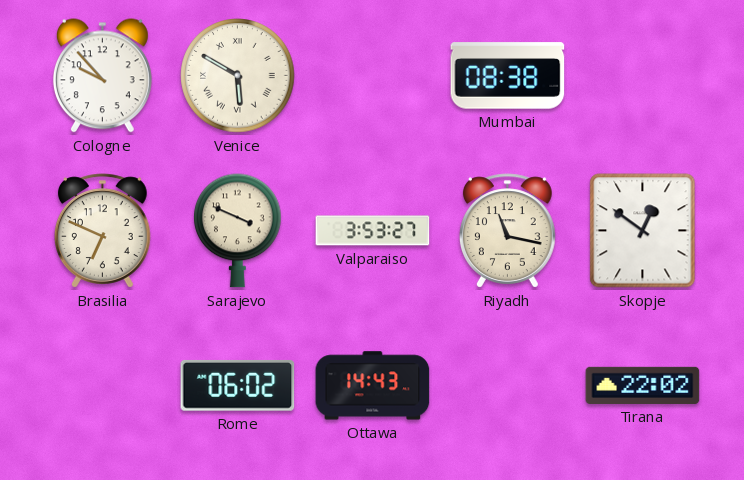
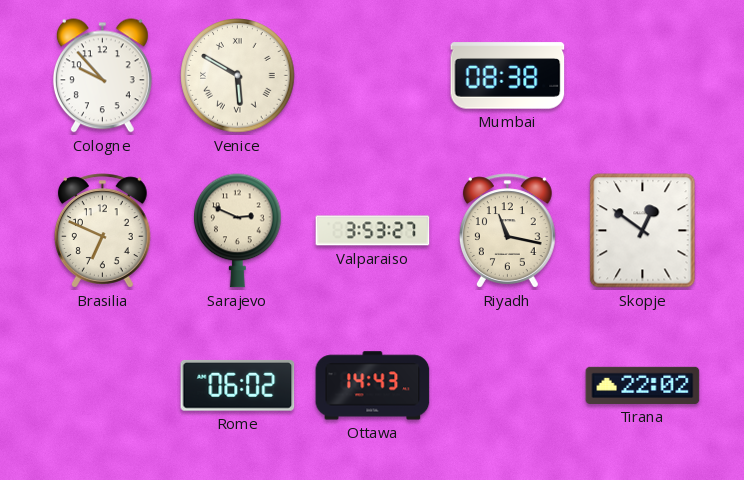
Sarajevo: 3:49 -> 2:49 (238, 231)
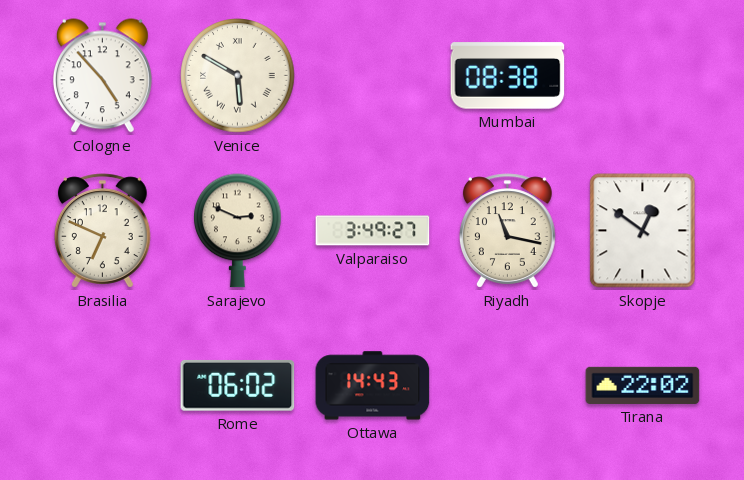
Cologne: 9:53 -> 4:53 (102, 76)
Valparaiso: 3:53 -> 3:49 (373, 231)
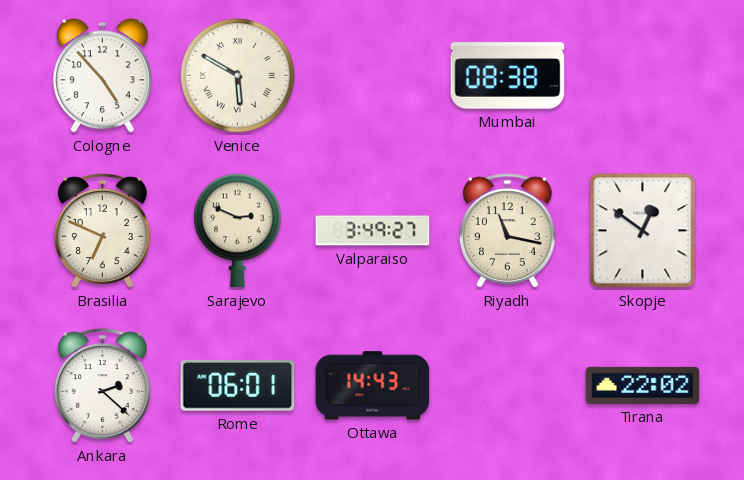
Ankara: none -> 2:22 (102, 386)
Rome: 06:02 -> 06:01 (238, 385)
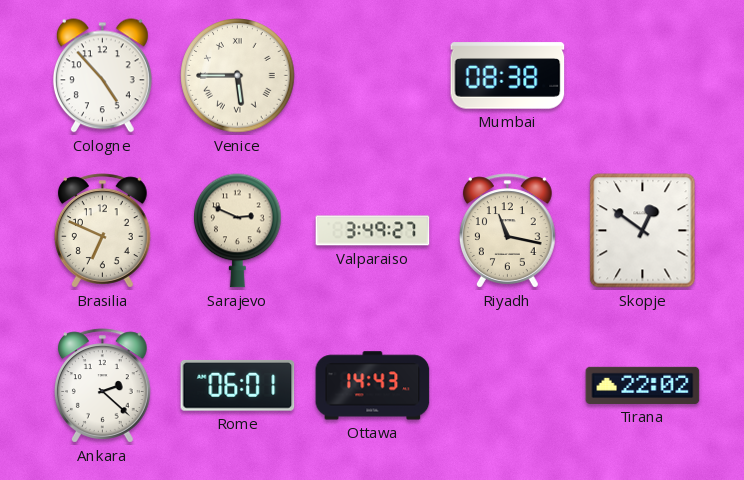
Venice: 5:50 -> 5:45 (238, 76)
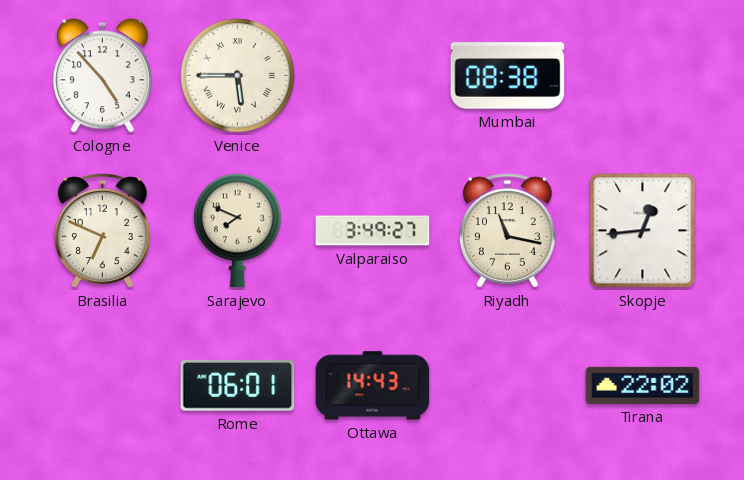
Sarajevo: 2:49 -> 7:49 (238, 231)
Skopje: 12:51 -> 12:44 (643, 231)
Ankara: 2:22 -> none (102, 386)
